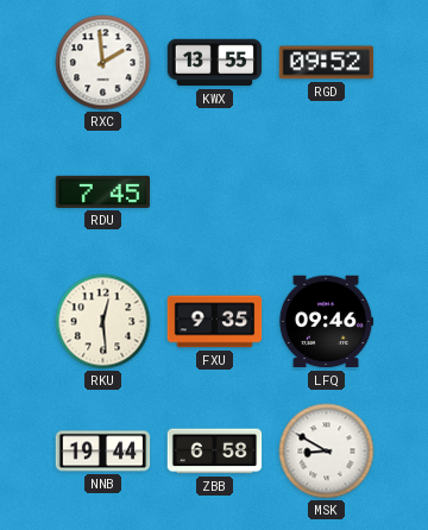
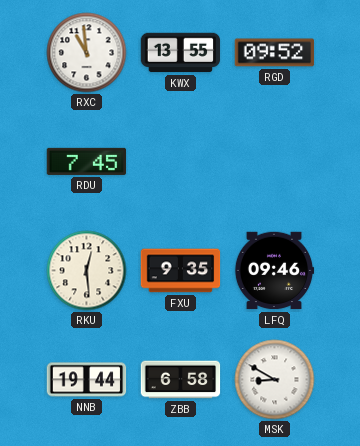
RXC: 1:59 -> 10:59 (87, 53)
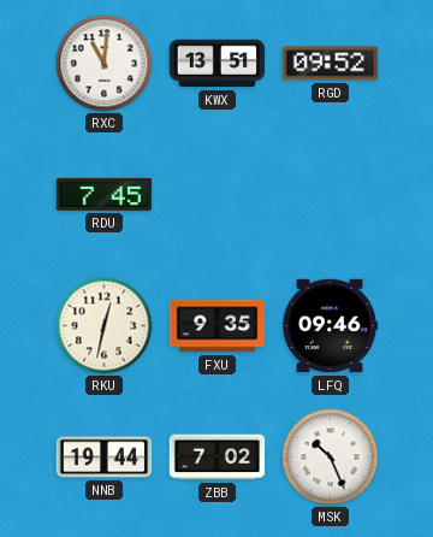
RXC: 10:59 -> 11:01 (105, 64)
KWX: 13:55 -> 13:51 (218, 64)
RKU: 12:29 -> 12:32 (105, 326)
ZBB: 6:58 -> 7:02 (218, 458)
MSK: 8:50 -> 10:26 (331, 458)
